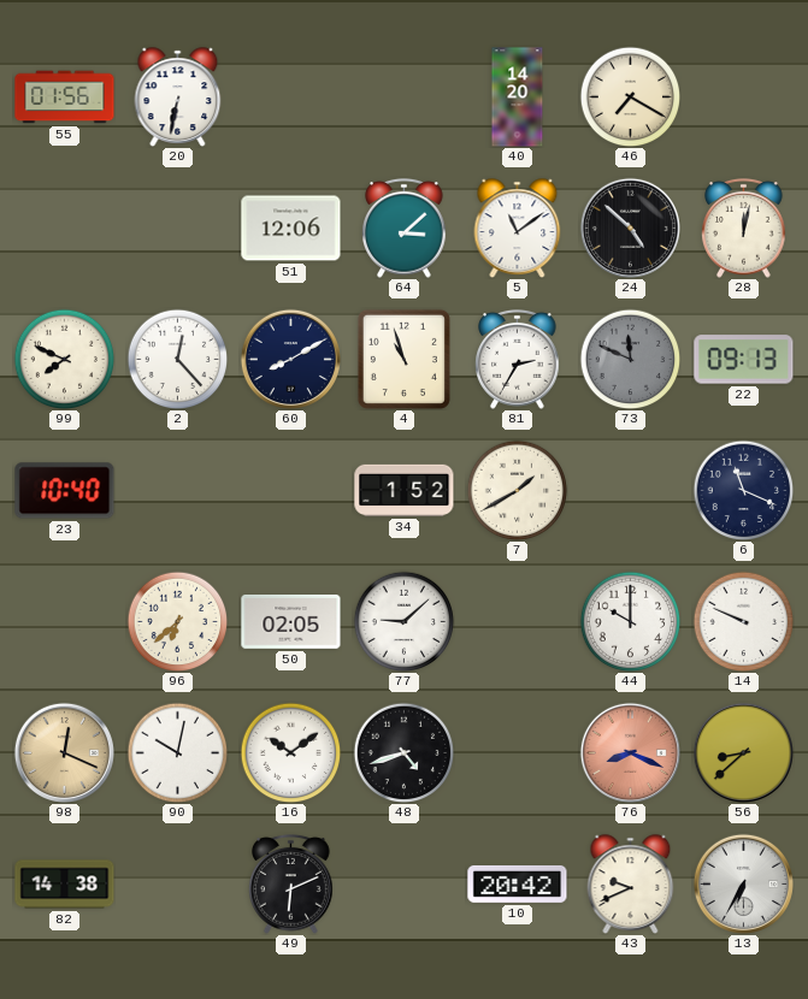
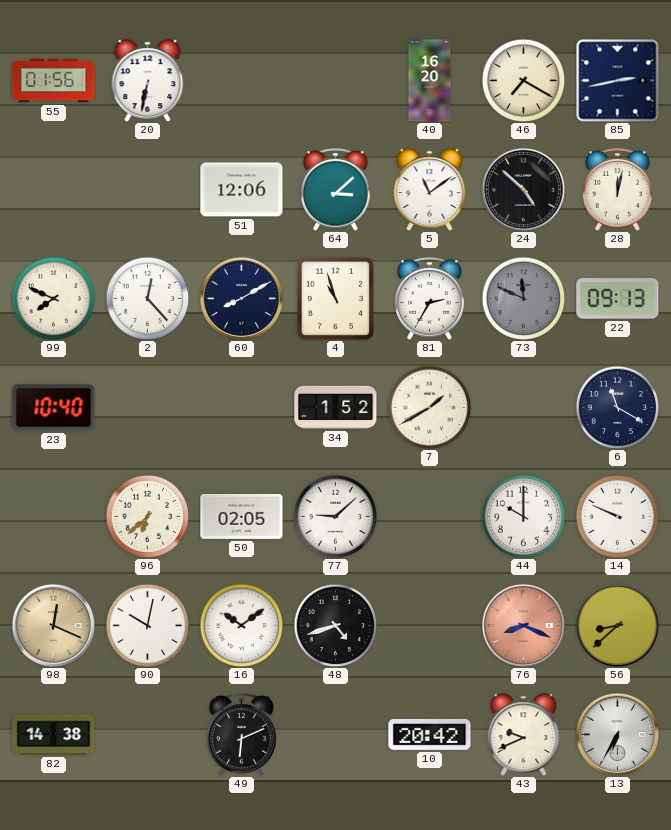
40: 14:20 -> 16:20 (430, 81)
85: none -> 2:43 (618, 81)
6: 11:19 -> 11:20 (617, 407)
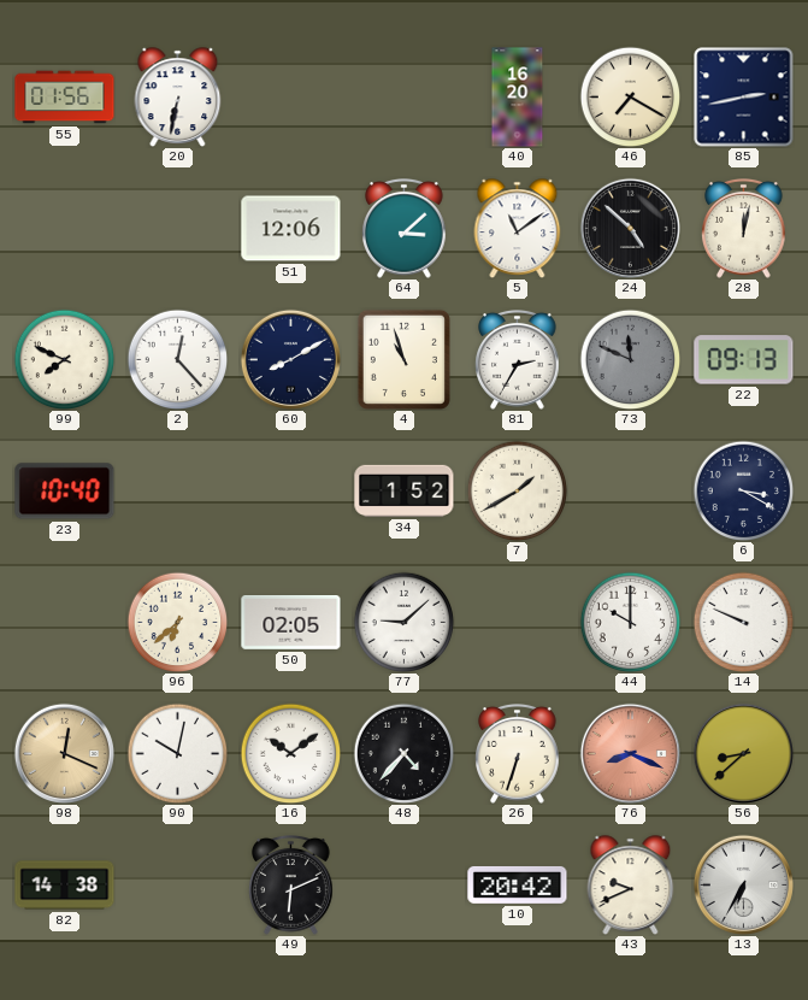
6: 11:20 -> 3:20 (743, 490)
48: 4:42 -> 4:37 (403, 753)
26: none -> 6:33 (518, 754)
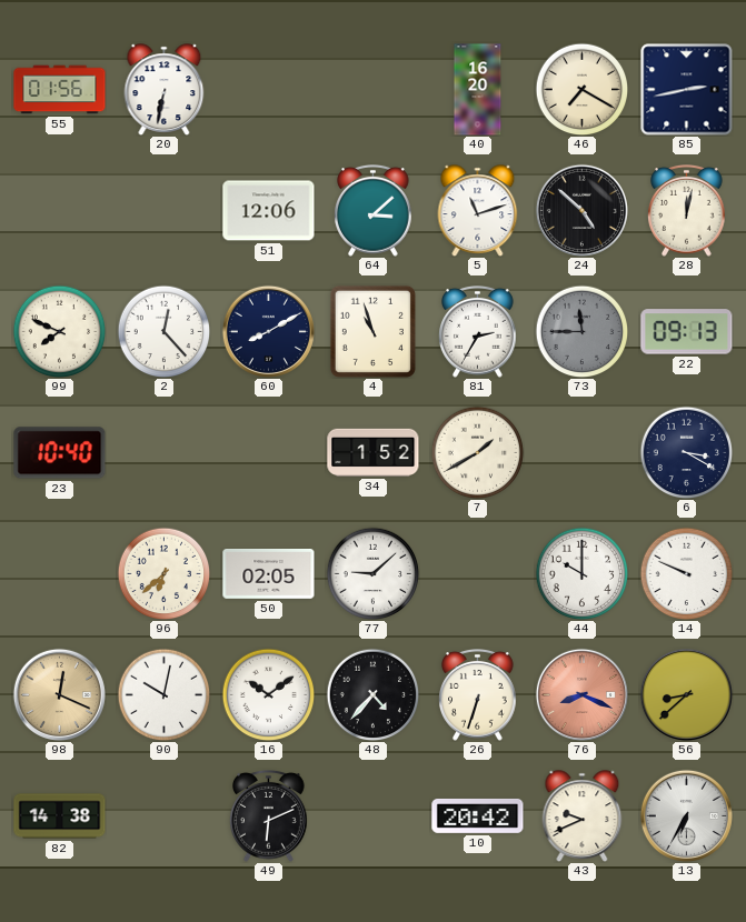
5: 11:09 -> 11:12 (478, 211)
73: 11:49 -> 11:45 (581, 331)
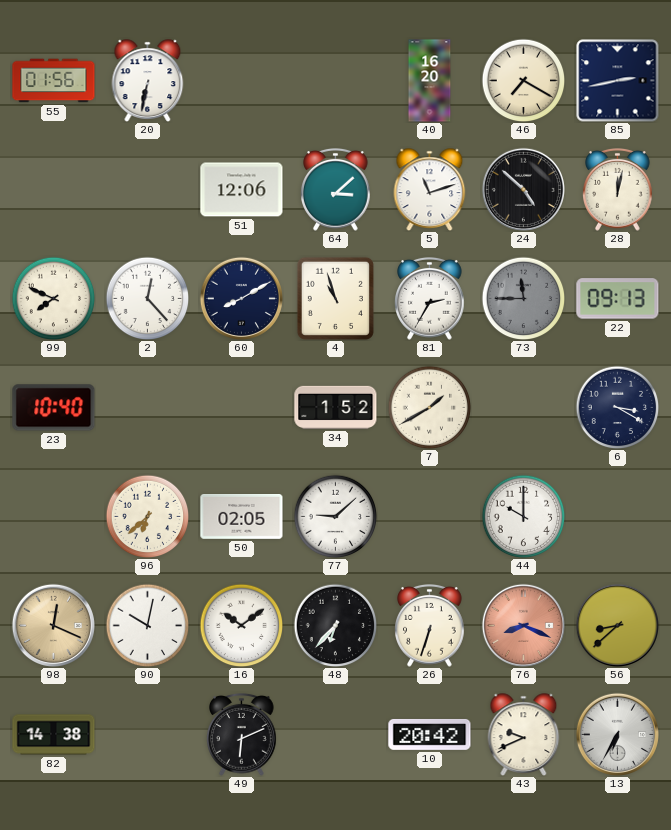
14: 9:49 -> none (686, 573)
48: 4:37 -> 6:37 (335, 625)
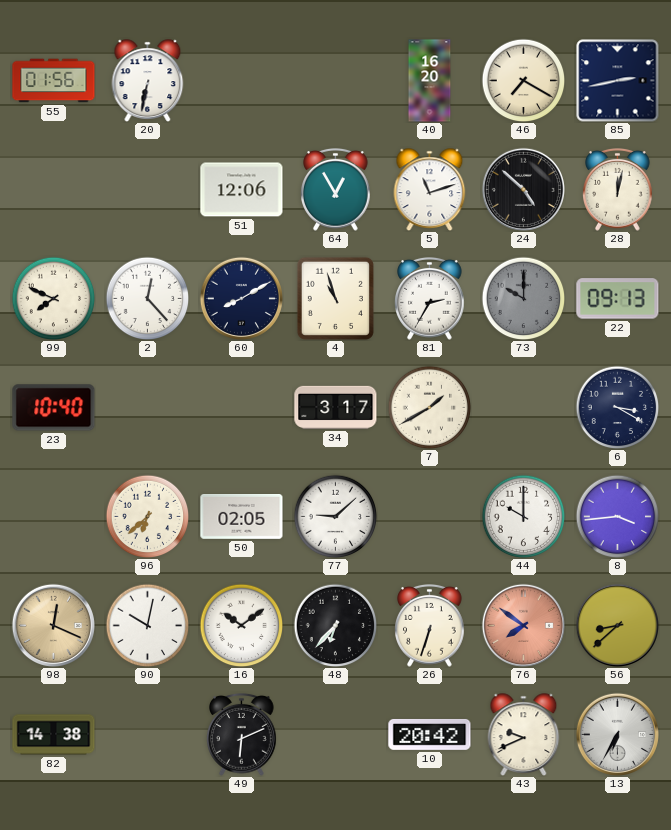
64: 3:08 -> 12:55 (336, 190)
73: 11:45 -> 10:00 (523, 298)
34: 1:52 -> 3:17 (336, 407)
8: none -> 3:44 (617, 516)
76: 8:19 -> 7:51 (523, 625)
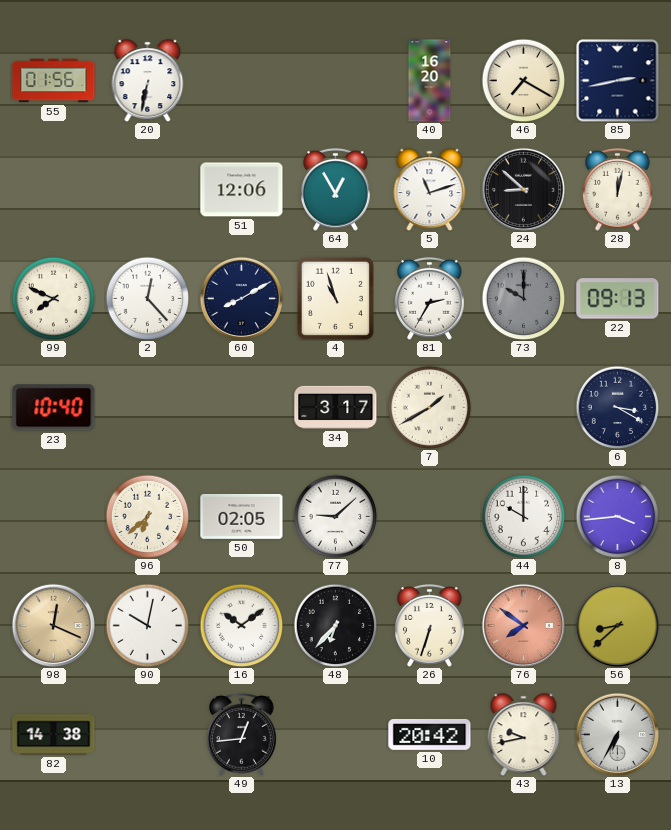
24: 4:52 -> 8:52 (523, 189)
49: 6:11 -> 12:44 (242, 735)
43: 9:41 -> 9:43 (524, 735)
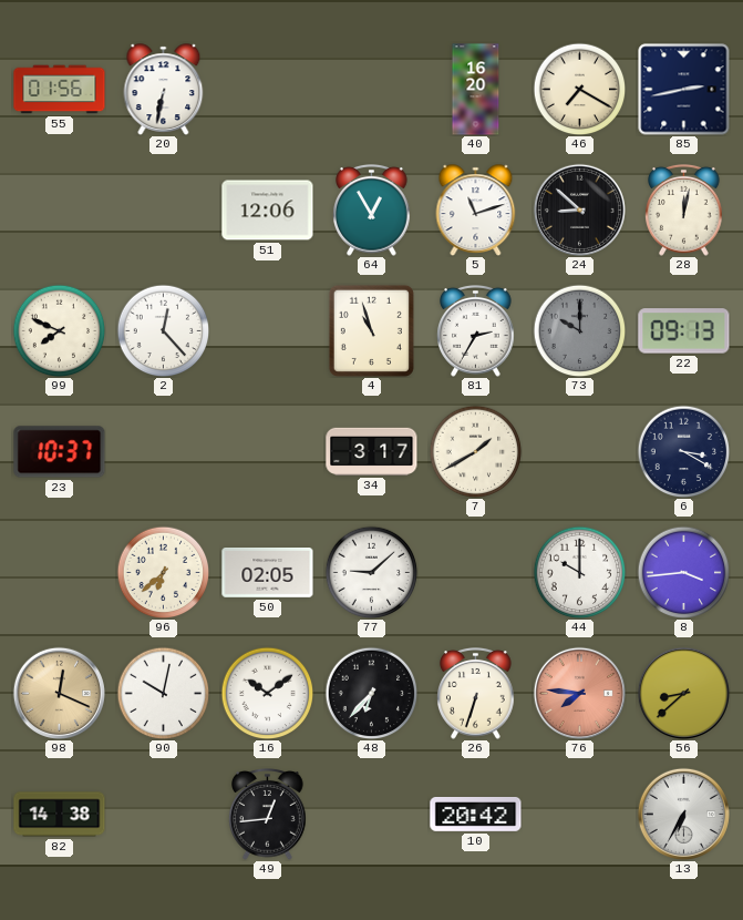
60: 8:10 -> none (241, 298)
23: 10:40 -> 10:37 (60, 452)
76: 7:51 -> 7:46 (579, 693)
43: 9:43 -> none (524, 735)
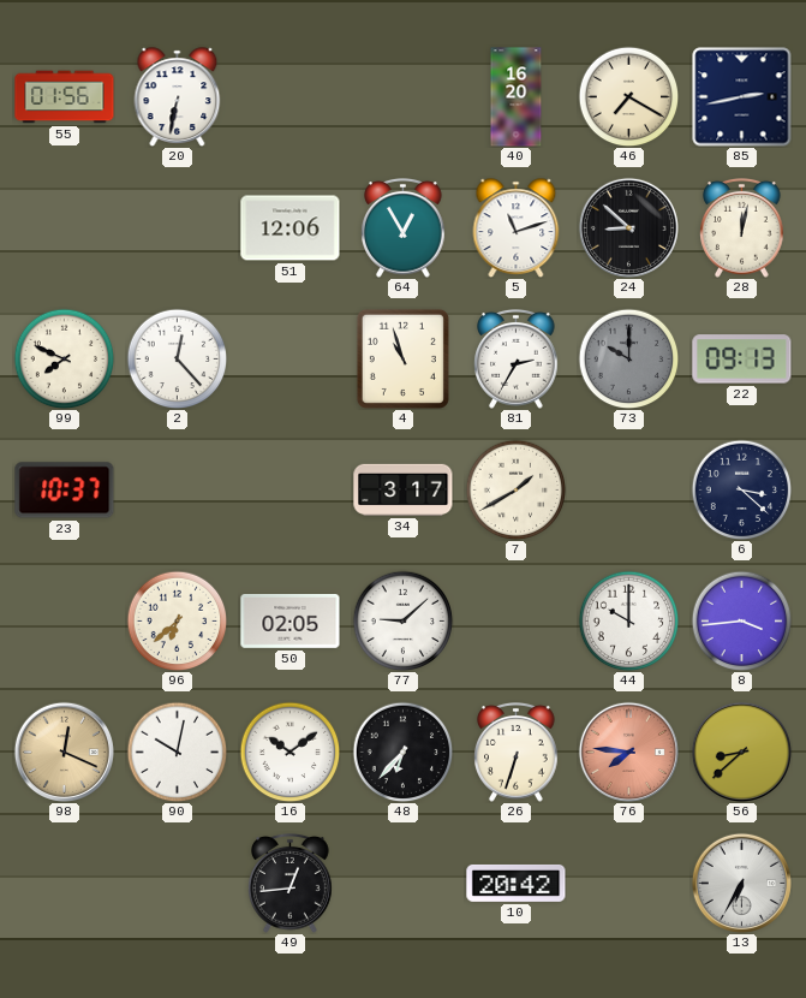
6: 3:20 -> 3:22 (741, 489)
82: 14:38 -> none (60, 815)
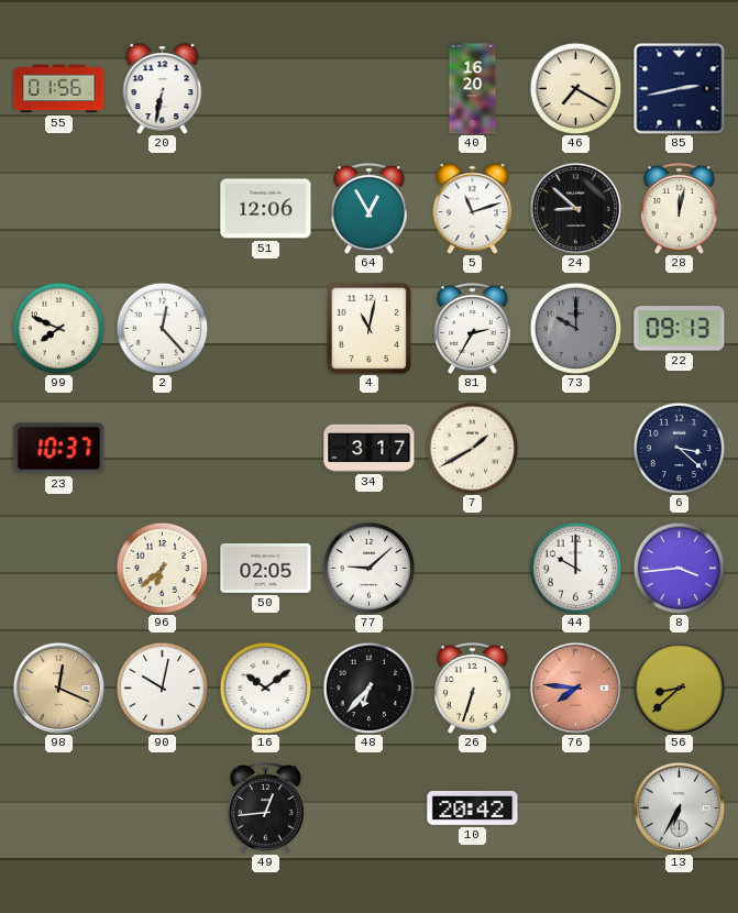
4: 10:57 -> 11:02 (368, 328)
